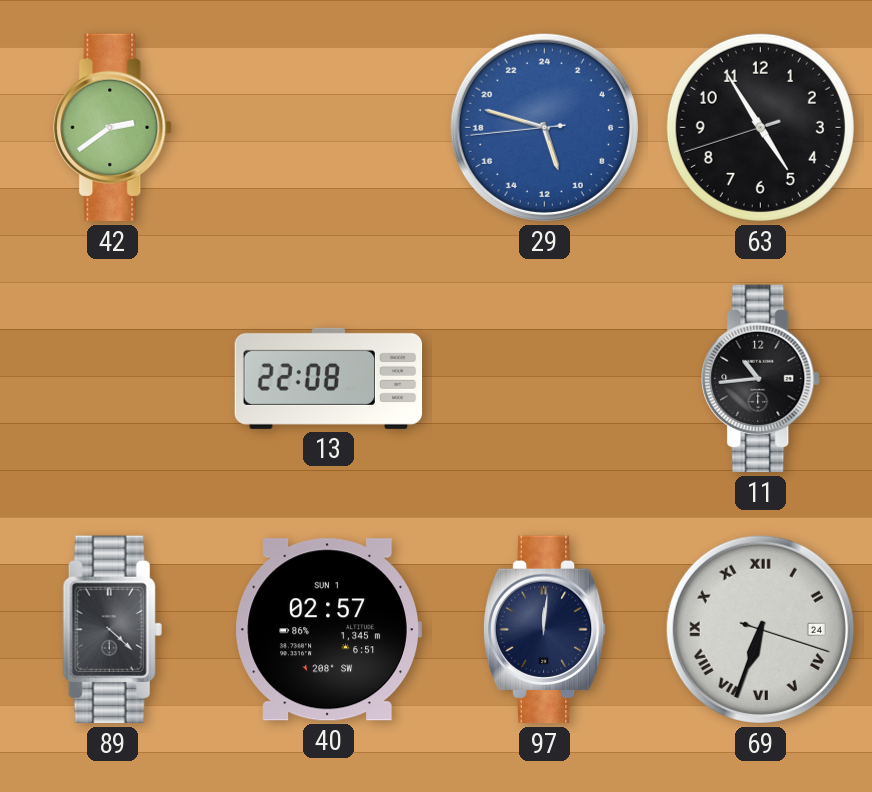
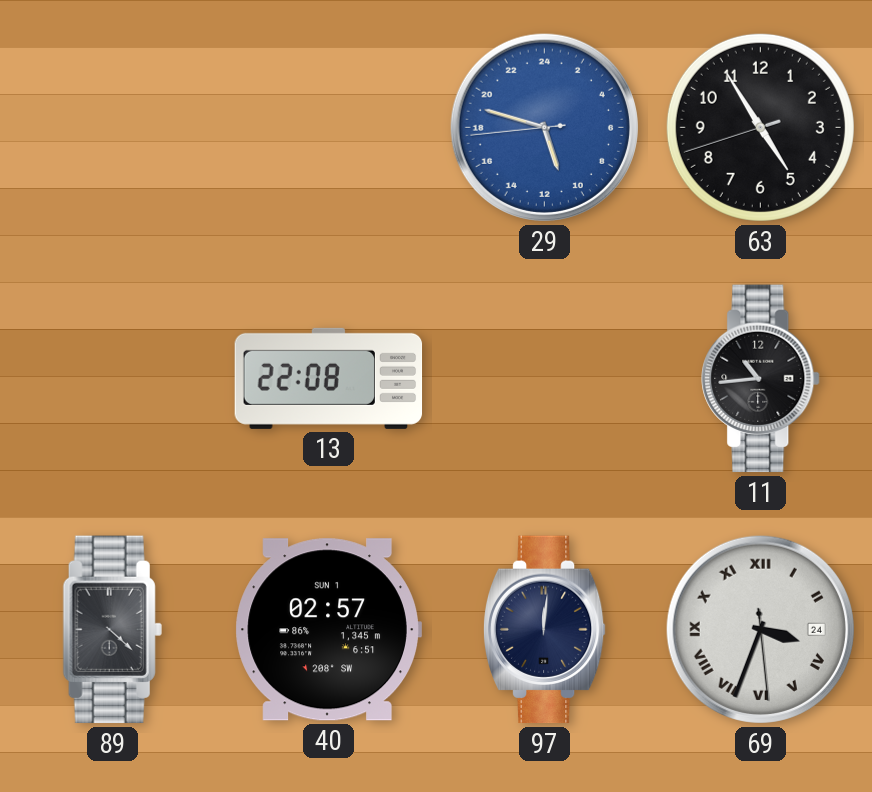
42: 2:39 -> none (113, 128)
69: 6:33 -> 3:33 (760, 629)
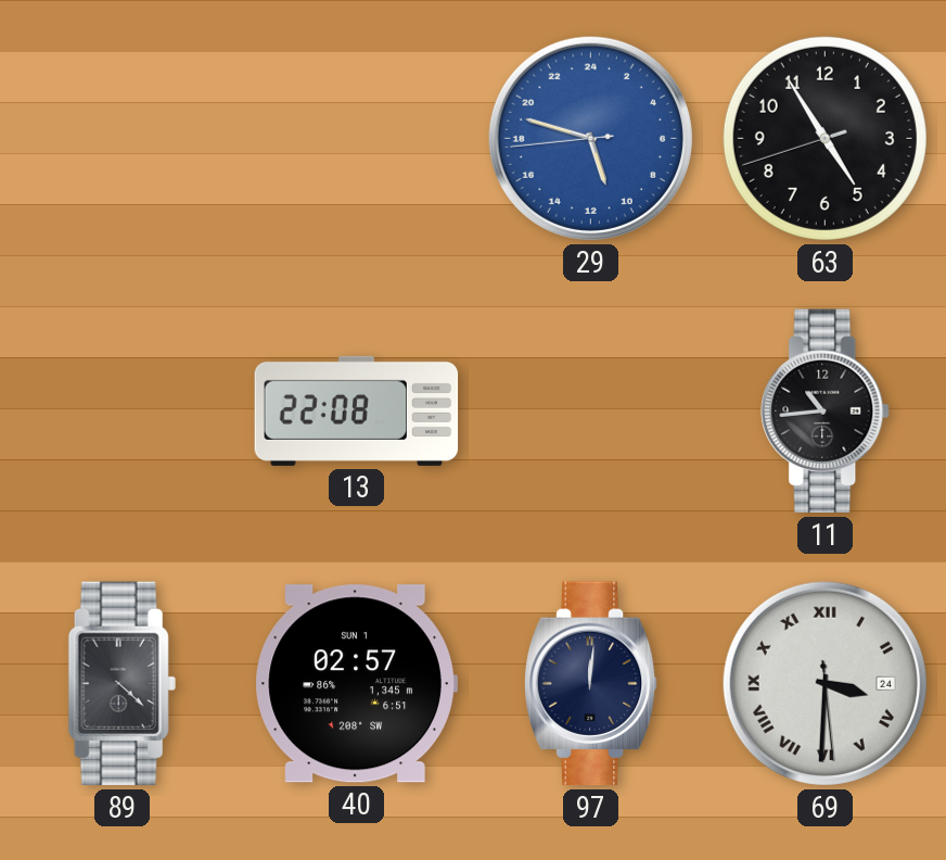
69: 3:33 -> 3:30 (824, 683)
